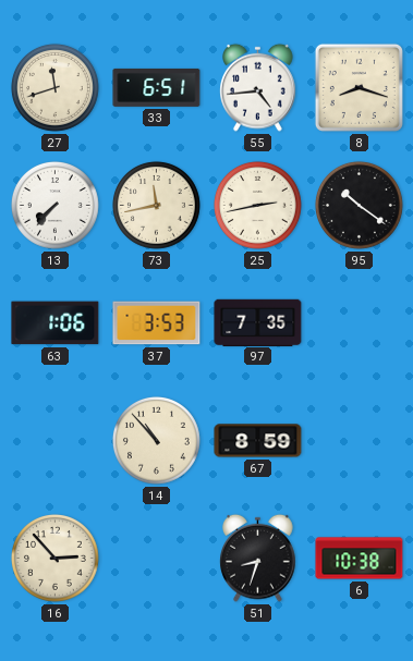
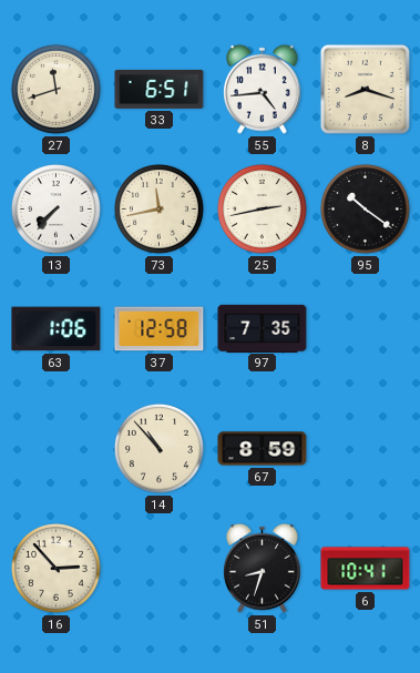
37: 3:53 -> 12:58 (160, 329)
6: 10:38 -> 10:41 (366, 569)
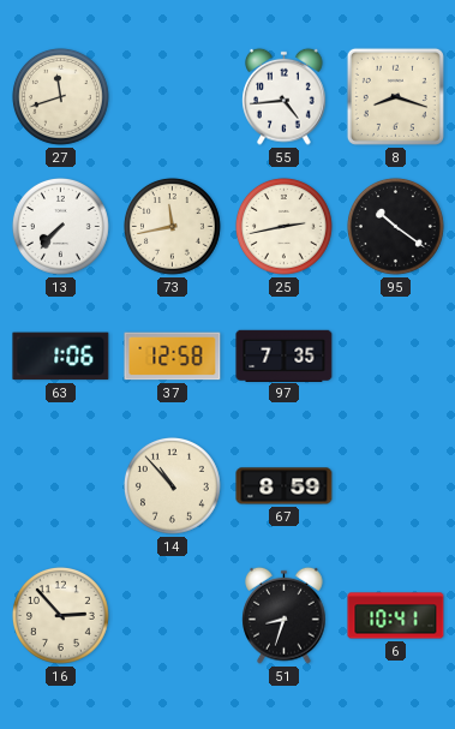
33: 6:51 -> none (160, 89)
